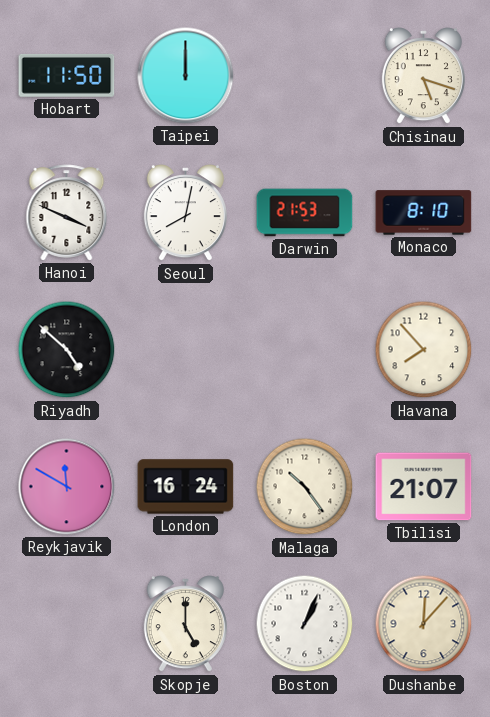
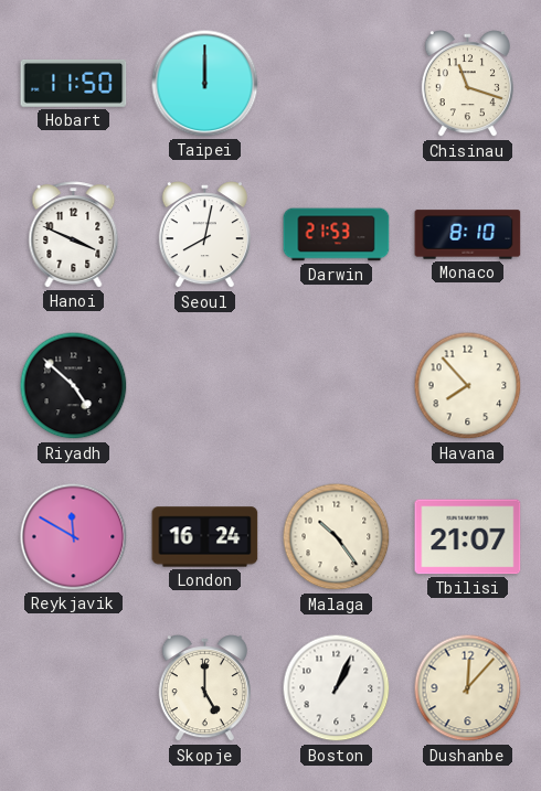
Chisinau: 5:18 -> 11:18 (467, 84)
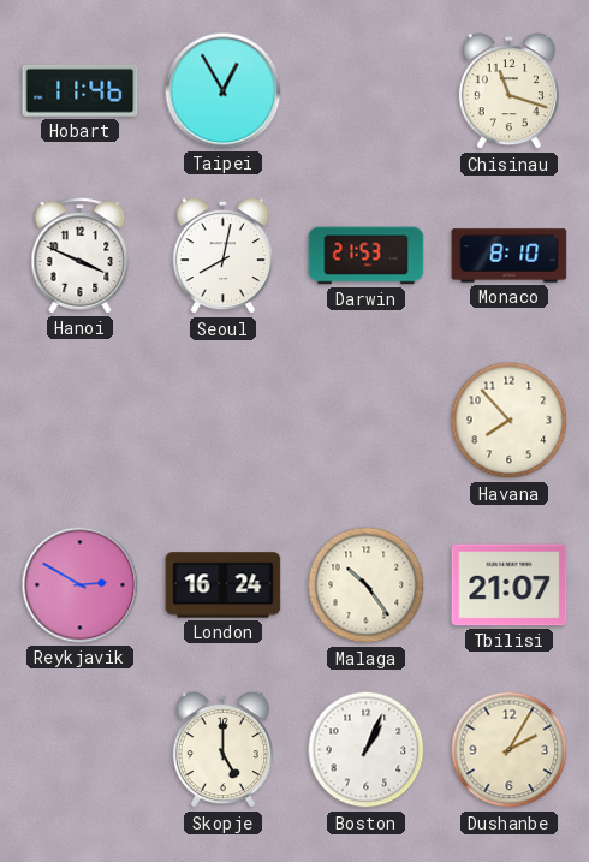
Hobart: 11:50 -> 11:46 (81, 90)
Taipei: 12:00 -> 12:55 (224, 91)
Riyadh: 4:52 -> none (74, 386)
Reykjavik: 11:50 -> 2:50 (81, 585)
Dushanbe: 12:07 -> 2:05 (510, 750)
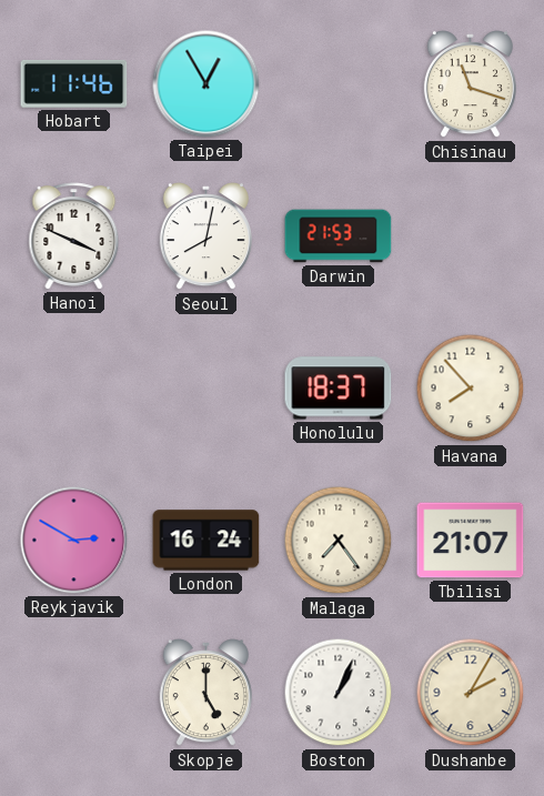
Monaco: 8:10 -> none (510, 256)
Honolulu: none -> 18:37 (339, 389)
Malaga: 10:24 -> 7:24 (339, 541)
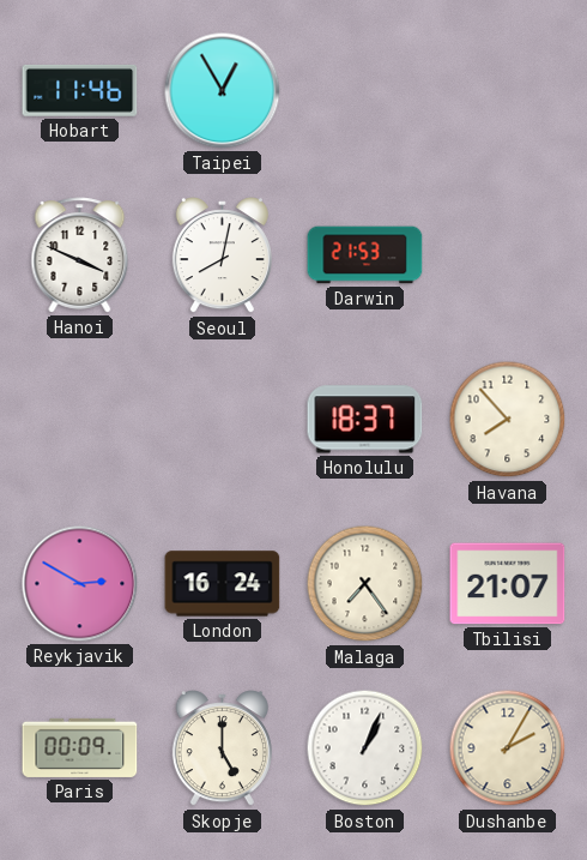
Chisinau: 11:18 -> none (470, 84)
Paris: none -> 00:09 (80, 747)
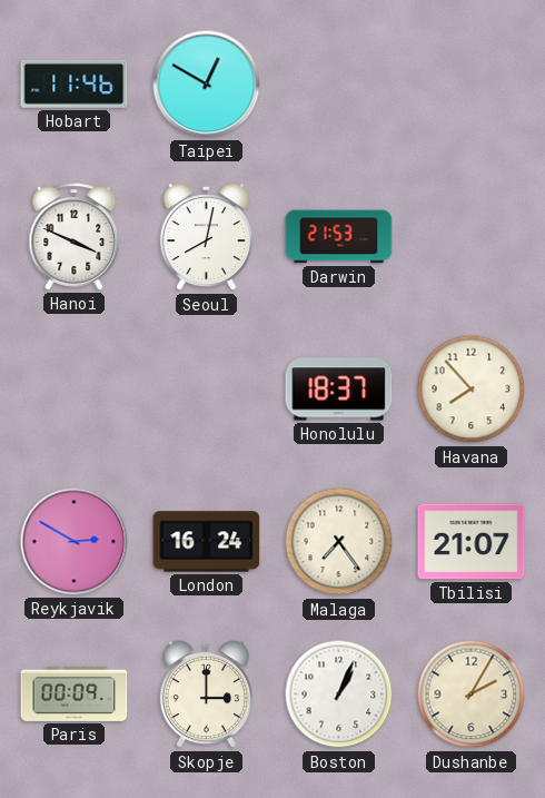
Taipei: 12:55 -> 12:50 (207, 85)
Skopje: 5:00 -> 3:00 (206, 694)
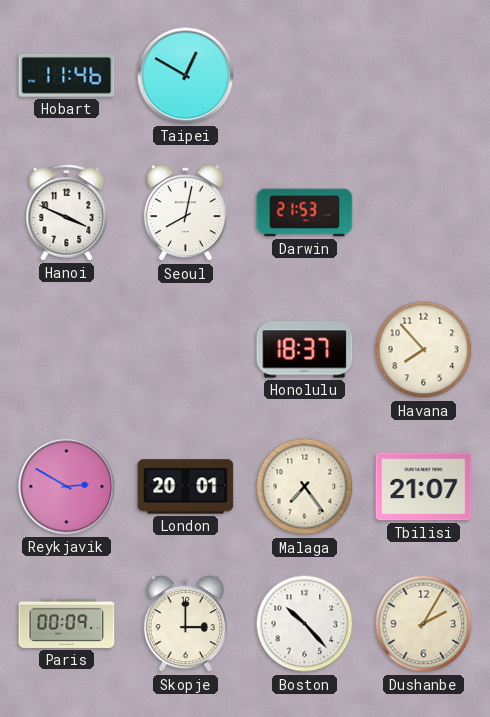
London: 16:24 -> 20:01 (186, 487)
Boston: 1:04 -> 10:23 (305, 624)
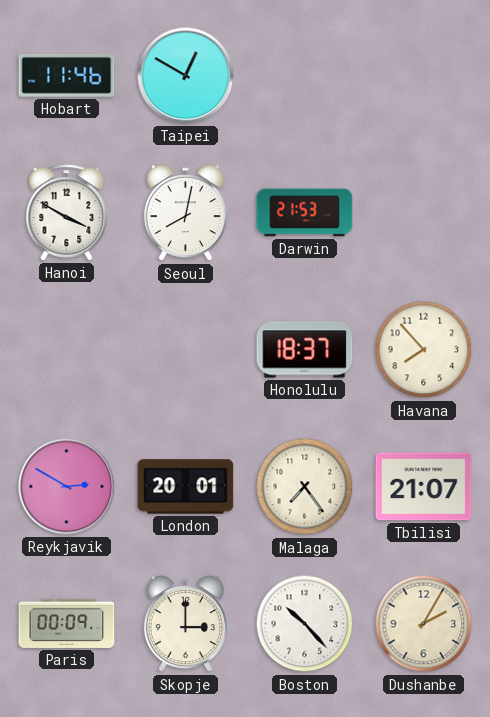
Hanoi: 3:49 -> 3:50 (67, 213)
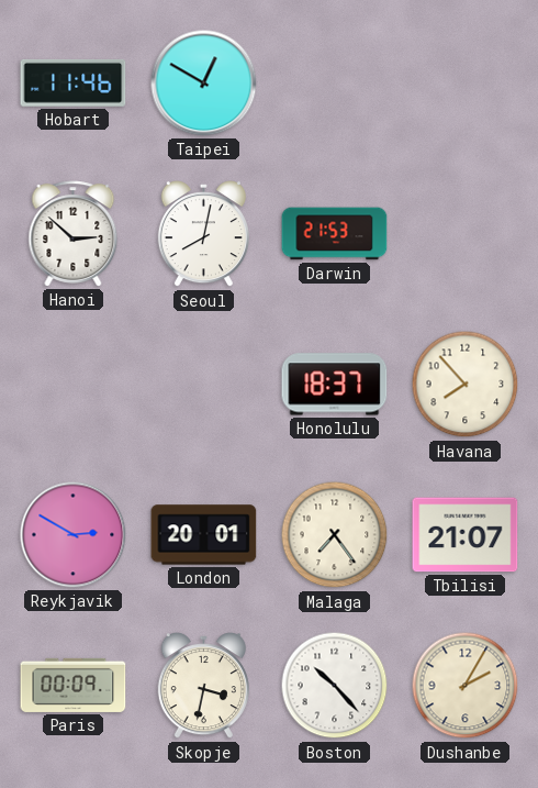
Hanoi: 3:50 -> 2:52 (74, 234)
Skopje: 3:00 -> 3:32 (203, 686)
